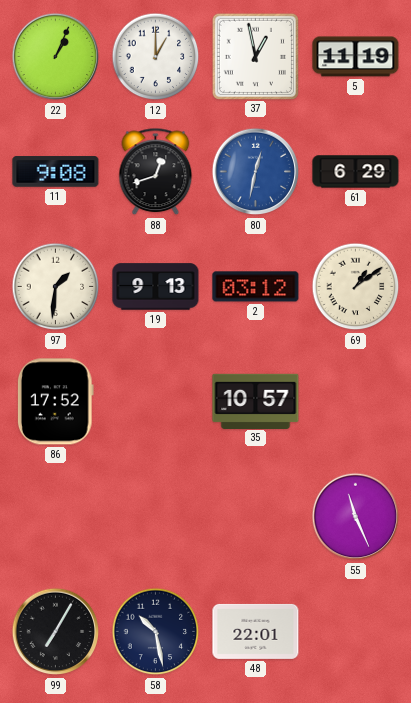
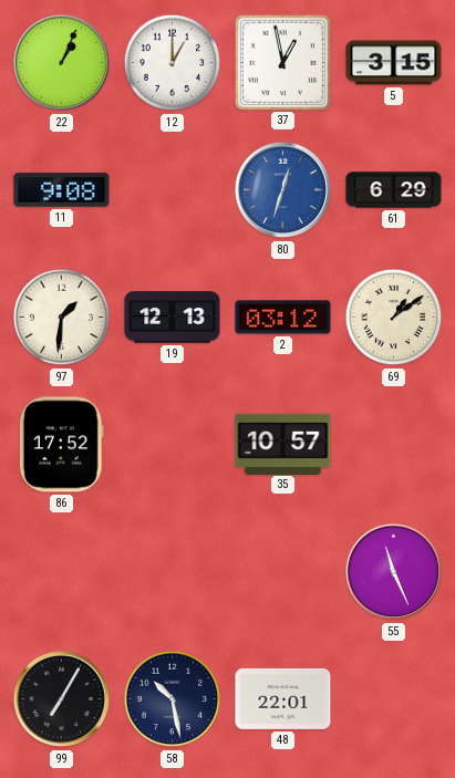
5: 11:19 -> 3:15 (394, 63)
88: 12:42 -> none (156, 172)
80: 12:32 -> 12:33 (283, 190)
19: 9:13 -> 12:13 (173, 318)
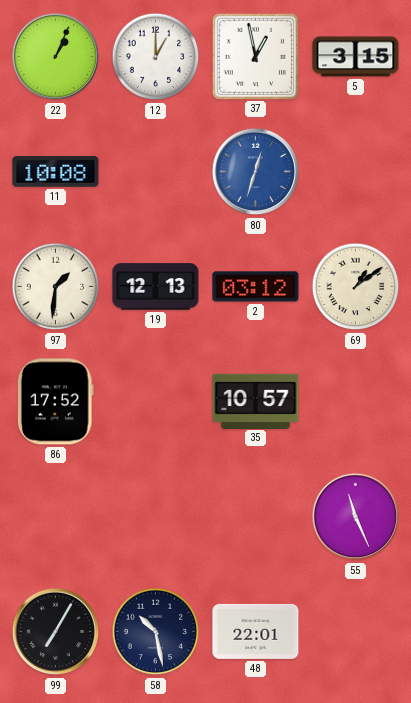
11: 9:08 -> 10:08 (56, 172)
61: 6:29 -> none (394, 190)
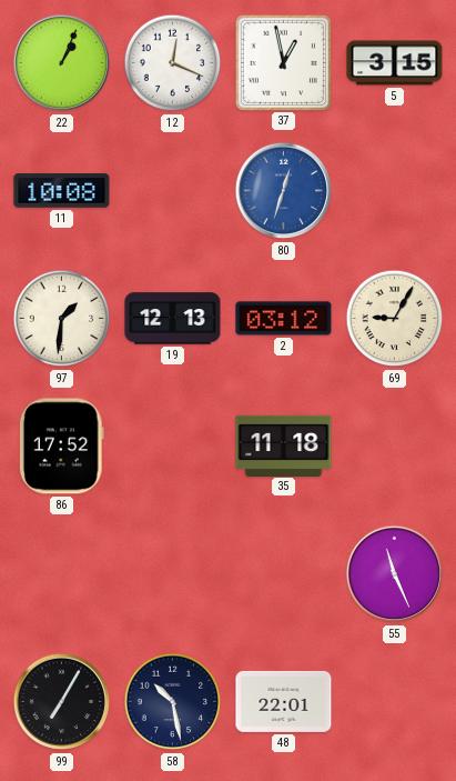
12: 1:00 -> 12:19 (173, 63)
69: 1:09 -> 9:05 (395, 319)
35: 10:57 -> 11:18 (284, 445)
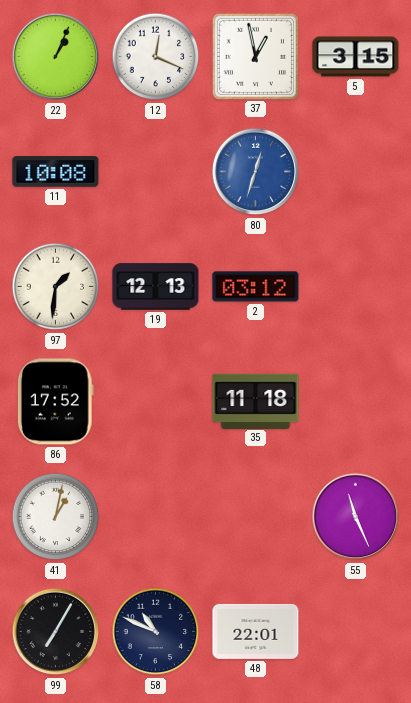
69: 9:05 -> none (395, 319)
41: none -> 1:02 (56, 517)
58: 10:28 -> 10:49 (156, 632)
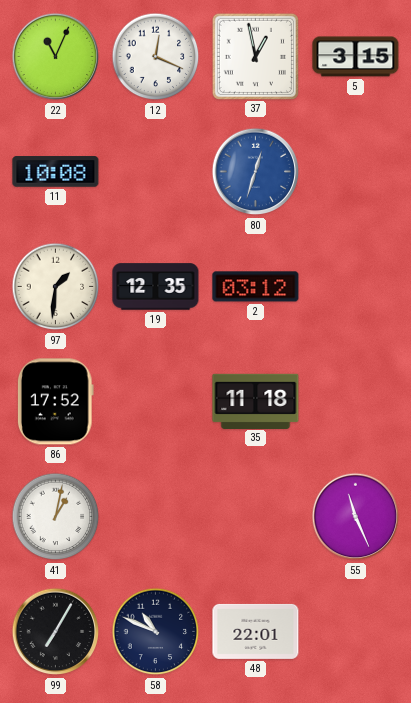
22: 1:04 -> 11:04 (56, 57)
19: 12:13 -> 12:35 (156, 287)
